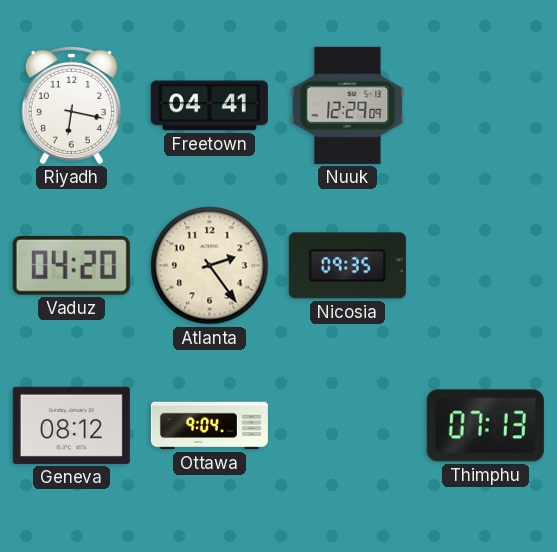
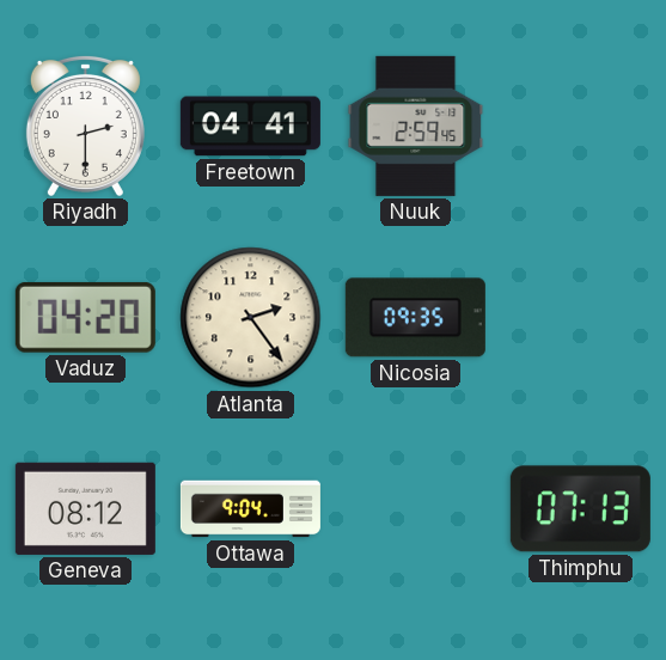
Riyadh: 6:17 -> 2:30 (85, 126)
Nuuk: 12:29 -> 2:59 (416, 126)
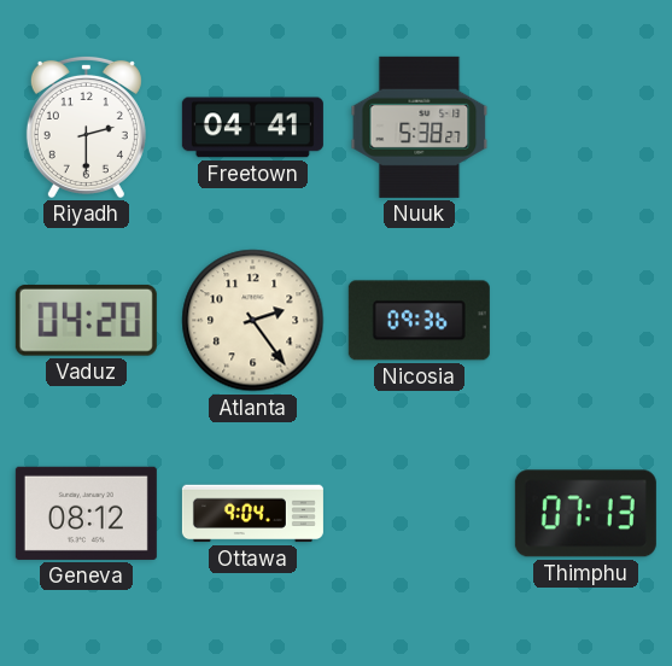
Nuuk: 2:59 -> 5:38 (420, 127)
Nicosia: 09:35 -> 09:36 (419, 321)
